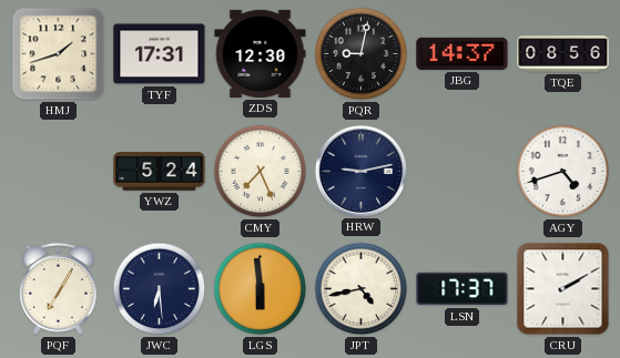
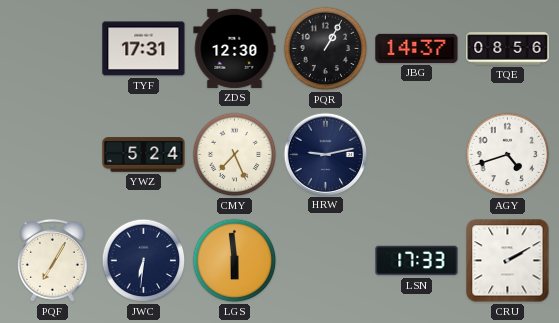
HMJ: 1:42 -> none (59, 54)
PQR: 9:02 -> 1:05 (326, 49)
JWC: 6:29 -> 6:31 (144, 261)
JPT: 4:43 -> none (362, 289)
LSN: 17:37 -> 17:33 (417, 261)
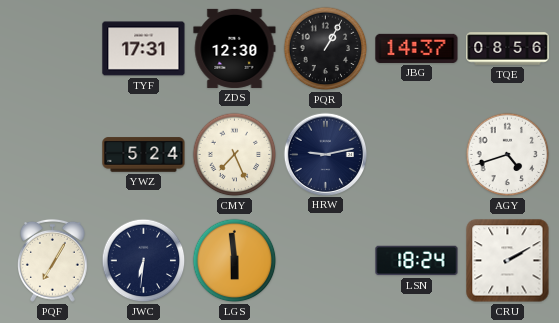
LSN: 17:33 -> 18:24 (417, 261)
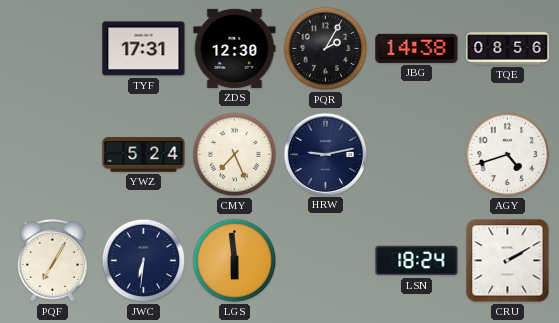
PQR: 1:05 -> 2:05 (326, 49)
JBG: 14:37 -> 14:38 (417, 48)
